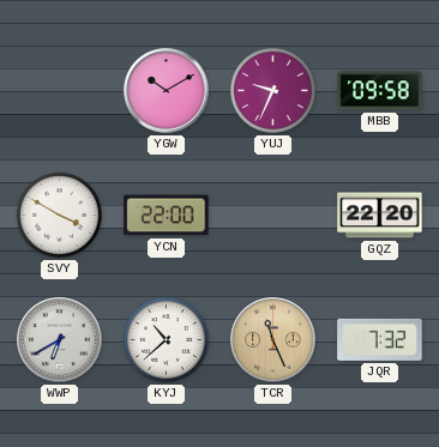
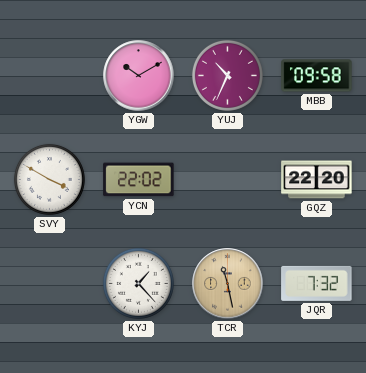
YUJ: 9:34 -> 10:34 (227, 75)
YCN: 22:00 -> 22:02 (139, 180)
WWP: 6:40 -> none (60, 340)
KYJ: 10:38 -> 1:23 (138, 283)
TCR: 11:26 -> 11:28 (228, 284)
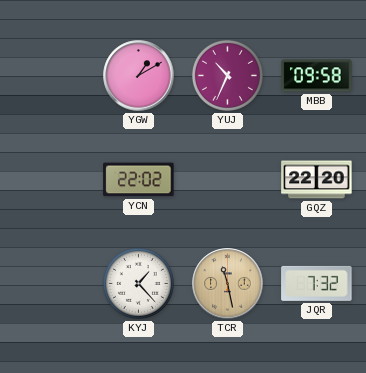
YGW: 10:10 -> 1:10 (139, 76)
SVY: 3:50 -> none (49, 179)
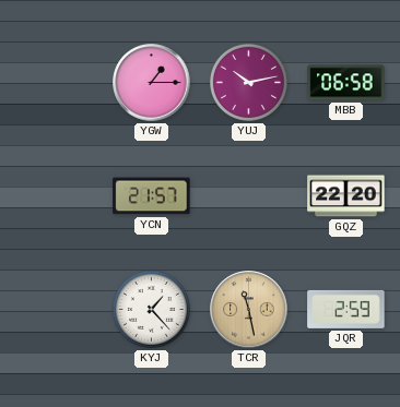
YGW: 1:10 -> 1:15 (152, 83)
YUJ: 10:34 -> 10:13 (248, 82)
MBB: 09:58 -> 06:58 (346, 83)
YCN: 22:02 -> 21:57 (152, 196)
JQR: 7:32 -> 2:59 (346, 309)
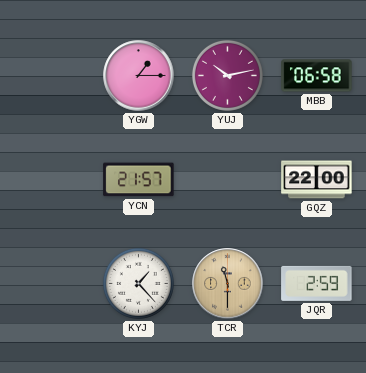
GQZ: 22:20 -> 22:00 (317, 180)
TCR: 11:28 -> 11:30 (228, 284)
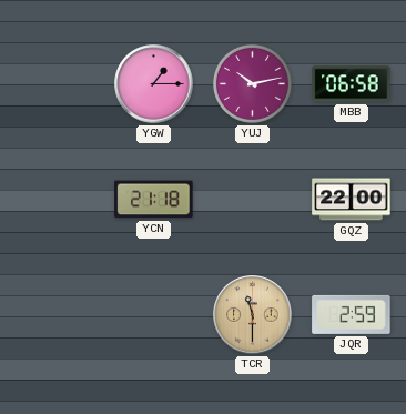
YCN: 21:57 -> 21:18 (154, 200)
KYJ: 1:23 -> none (138, 283)
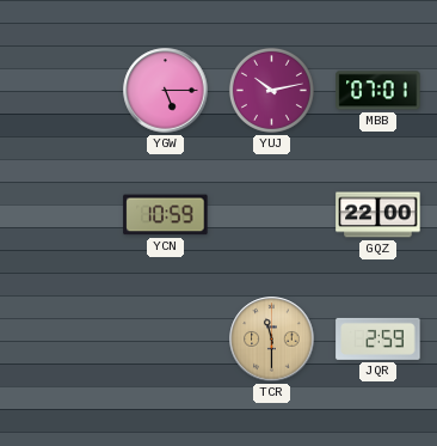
YGW: 1:15 -> 5:15 (166, 91)
MBB: 06:58 -> 07:01 (378, 91)
YCN: 21:18 -> 10:59 (166, 215)
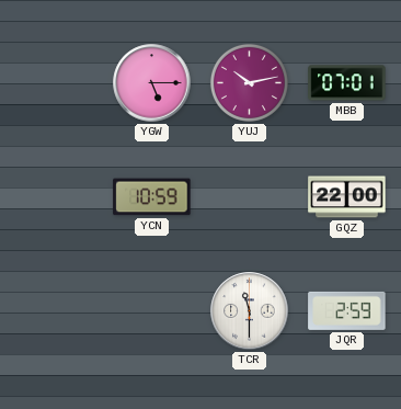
TCR dial: champagne -> white (250, 311)
